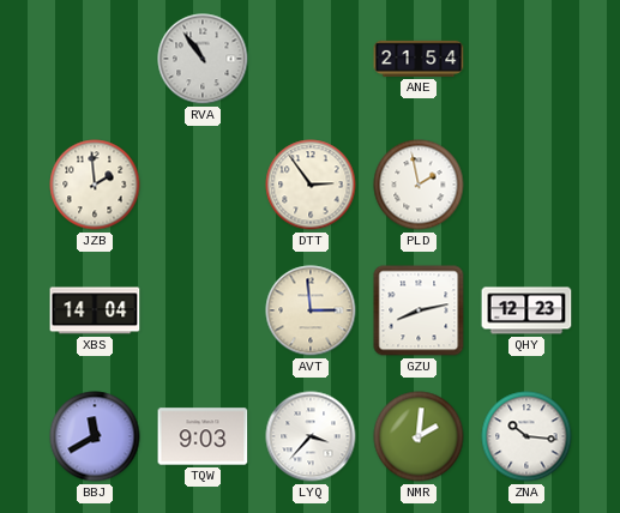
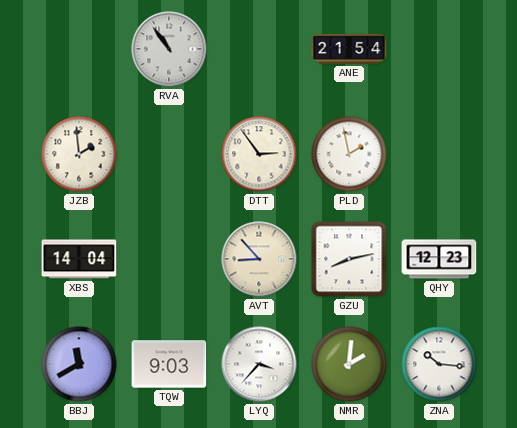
AVT: 2:59 -> 8:53 (259, 259)
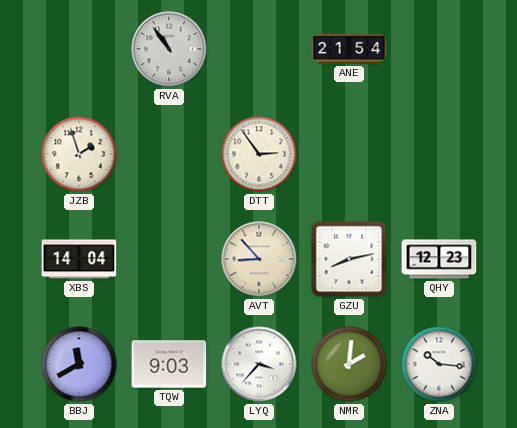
JZB: 1:59 -> 1:57 (79, 154)
PLD: 1:58 -> none (349, 154)
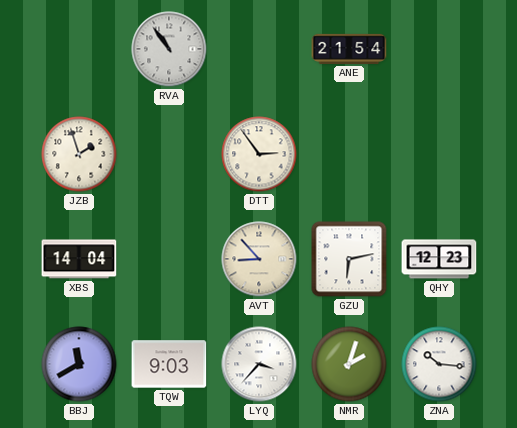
GZU: 8:13 -> 6:13 (349, 259)
NMR: 2:01 -> 2:03 (349, 364)
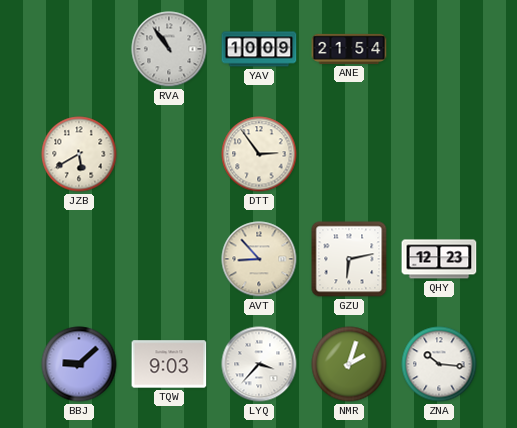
YAV: none -> 10:09 (259, 49)
JZB: 1:57 -> 5:40 (79, 154)
XBS: 14:04 -> none (79, 259)
BBJ: 11:40 -> 9:08 (79, 364)
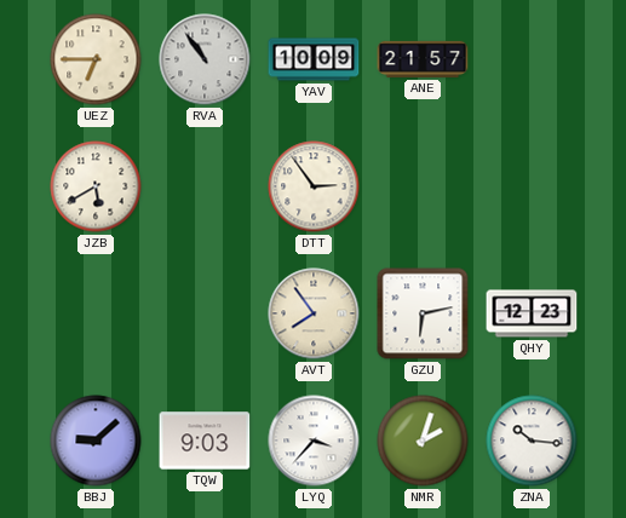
UEZ: none -> 6:45 (96, 59)
ANE: 21:54 -> 21:57 (423, 59)
AVT: 8:53 -> 7:54 (314, 313)
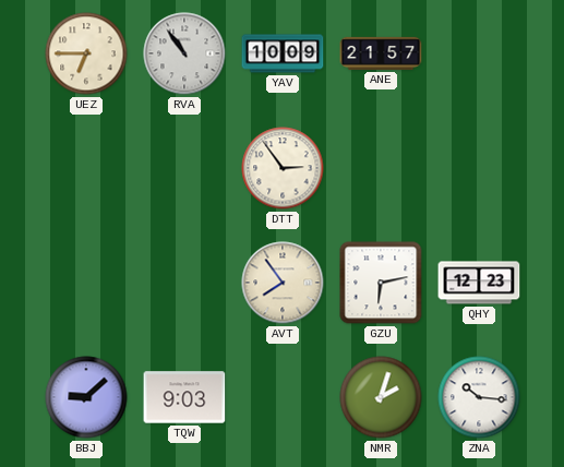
JZB: 5:40 -> none (96, 186)
LYQ: 3:37 -> none (314, 441)
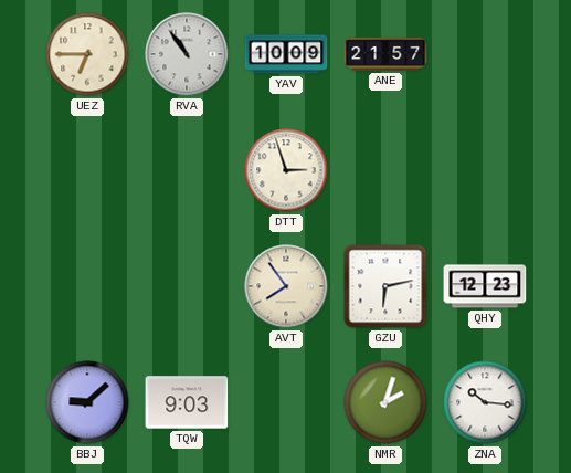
DTT: 2:54 -> 2:57 (286, 170)
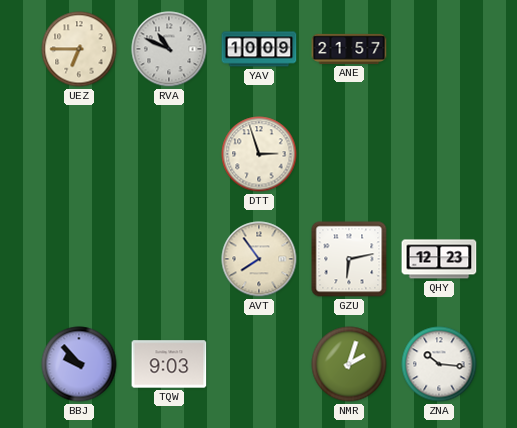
RVA: 10:54 -> 10:49 (169, 49)
BBJ: 9:08 -> 9:53 (79, 364)
